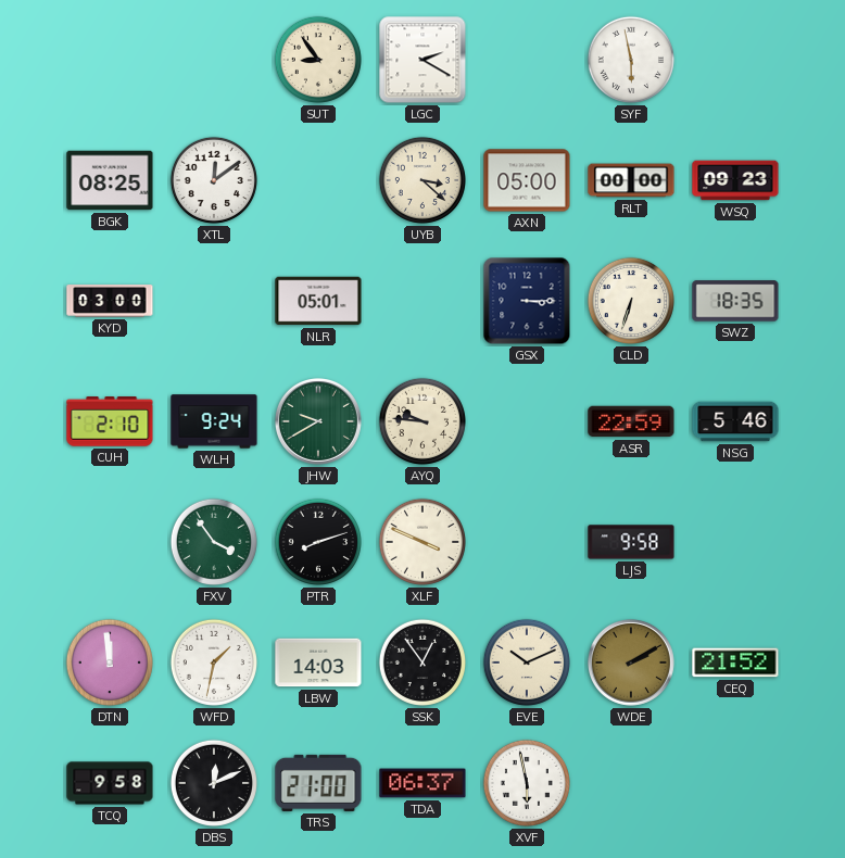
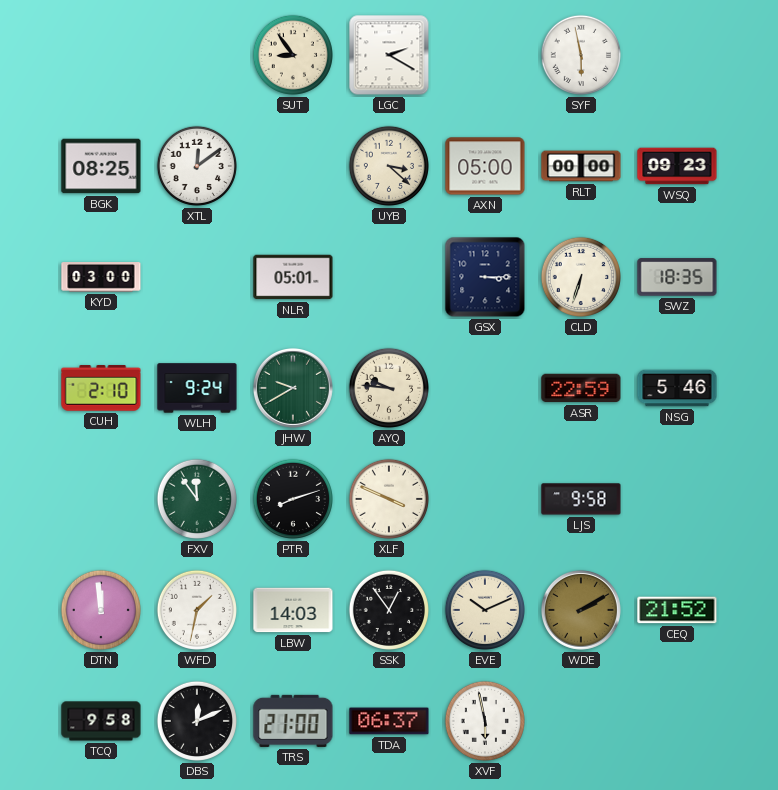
FXV: 3:54 -> 11:54 (197, 499)
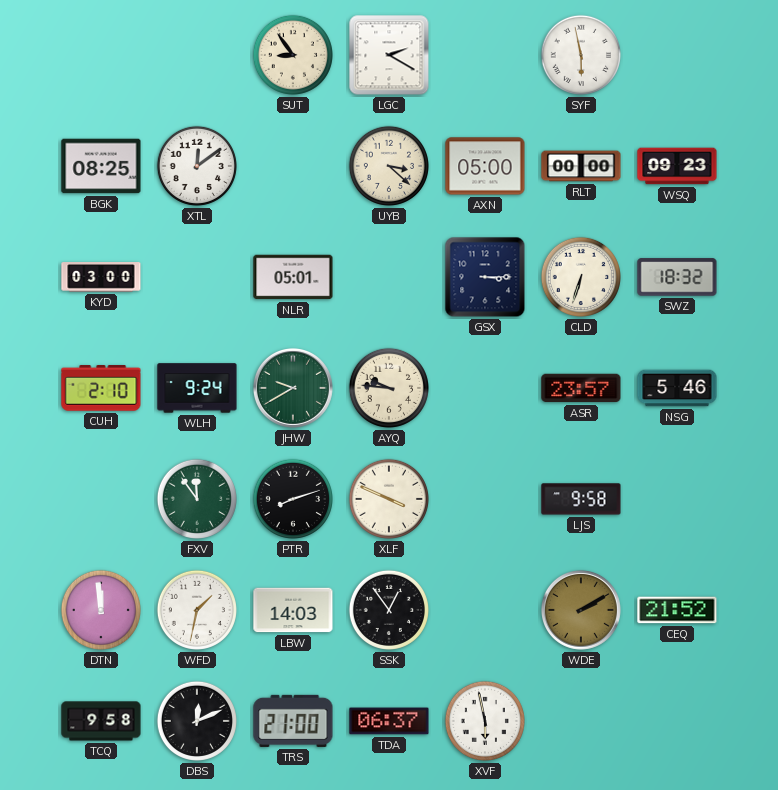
SWZ: 18:35 -> 18:32 (677, 277)
ASR: 22:59 -> 23:57 (581, 388)
EVE: 10:11 -> none (485, 610)
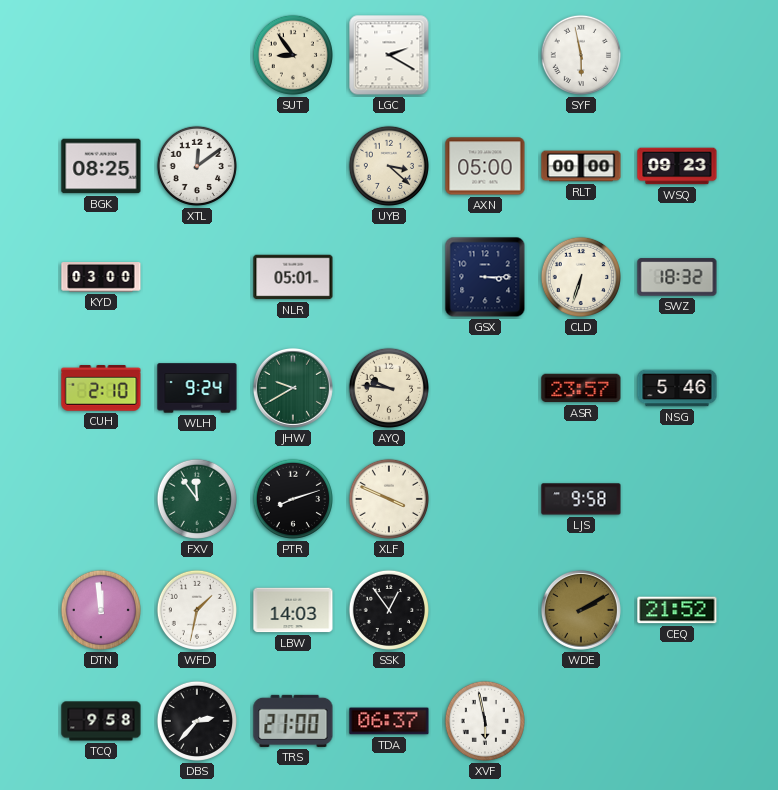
DBS: 12:11 -> 2:37 (197, 721)
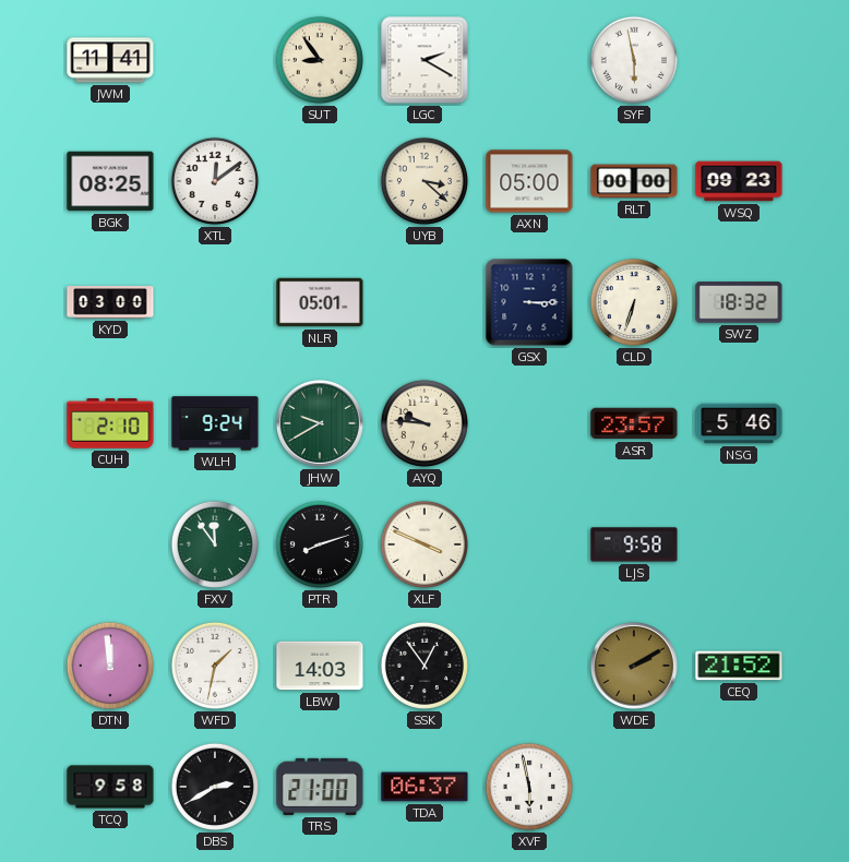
JWM: none -> 11:41 (110, 60)
DBS: 2:37 -> 2:40 (215, 787)
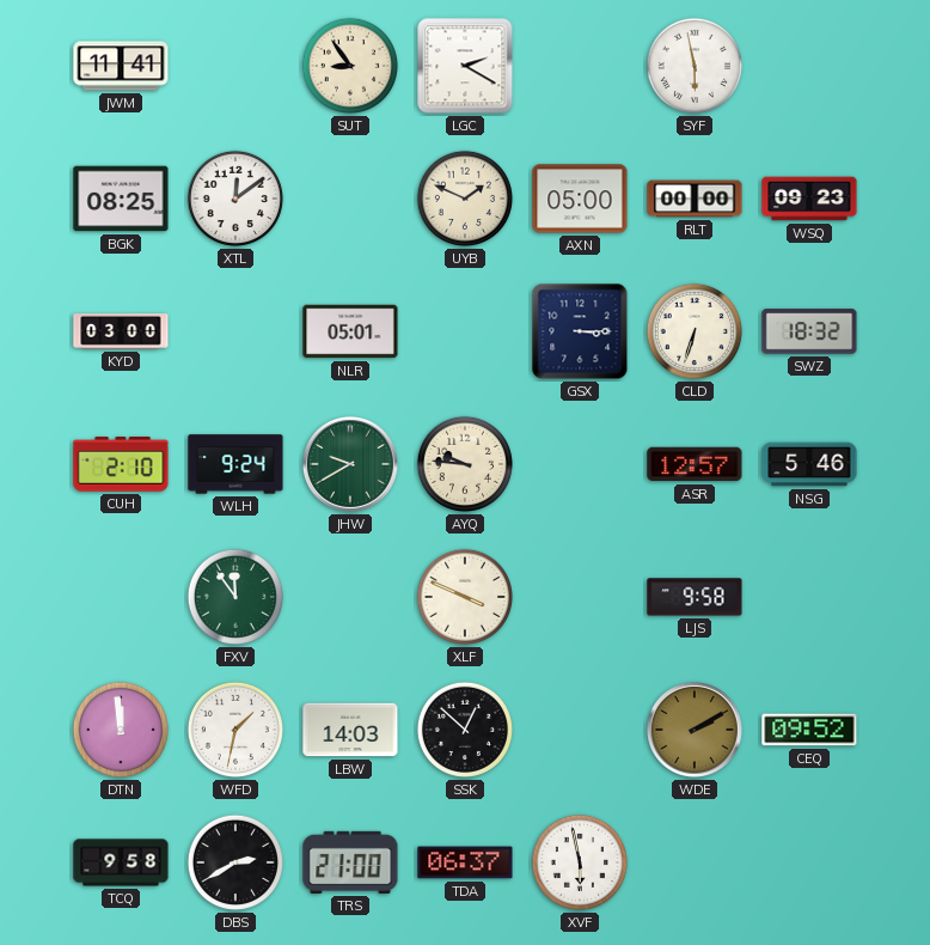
UYB: 3:22 -> 1:49 (465, 199)
ASR: 23:57 -> 12:57 (695, 464)
PTR: 8:12 -> none (320, 544)
SSK: 12:54 -> 12:52 (465, 730)
CEQ: 21:52 -> 09:52 (809, 730)
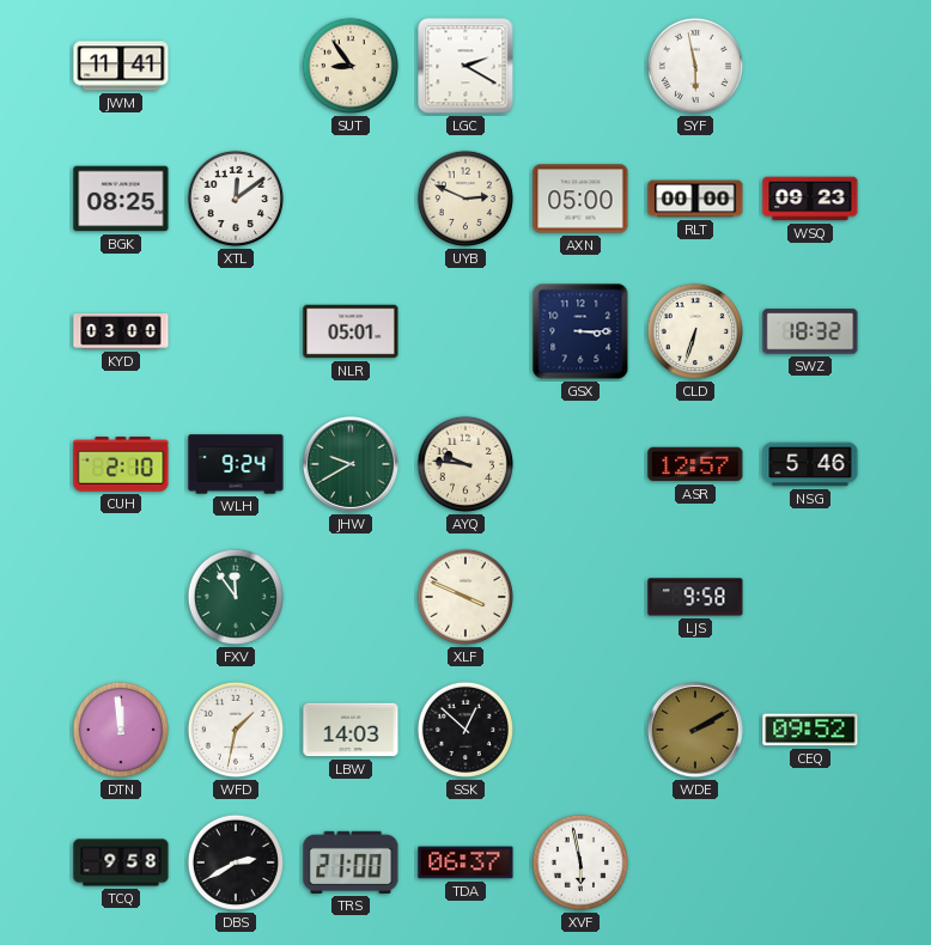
UYB: 1:49 -> 2:49 (465, 199)
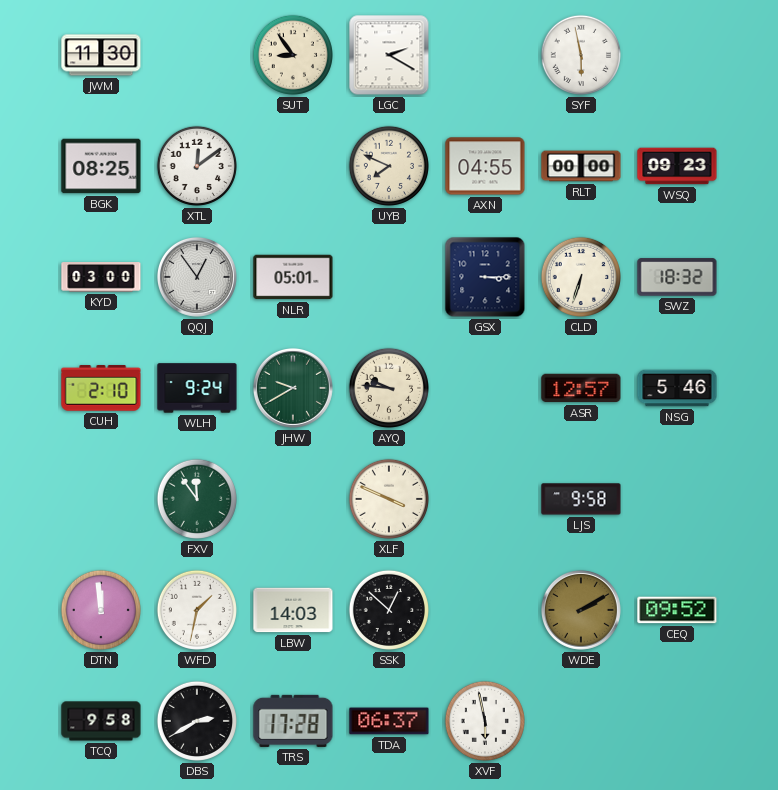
JWM: 11:41 -> 11:30 (101, 55)
UYB: 2:49 -> 7:49 (389, 166)
AXN: 05:00 -> 04:55 (485, 166)
QQJ: none -> 12:54 (197, 277)
TRS: 21:00 -> 17:28 (293, 721)
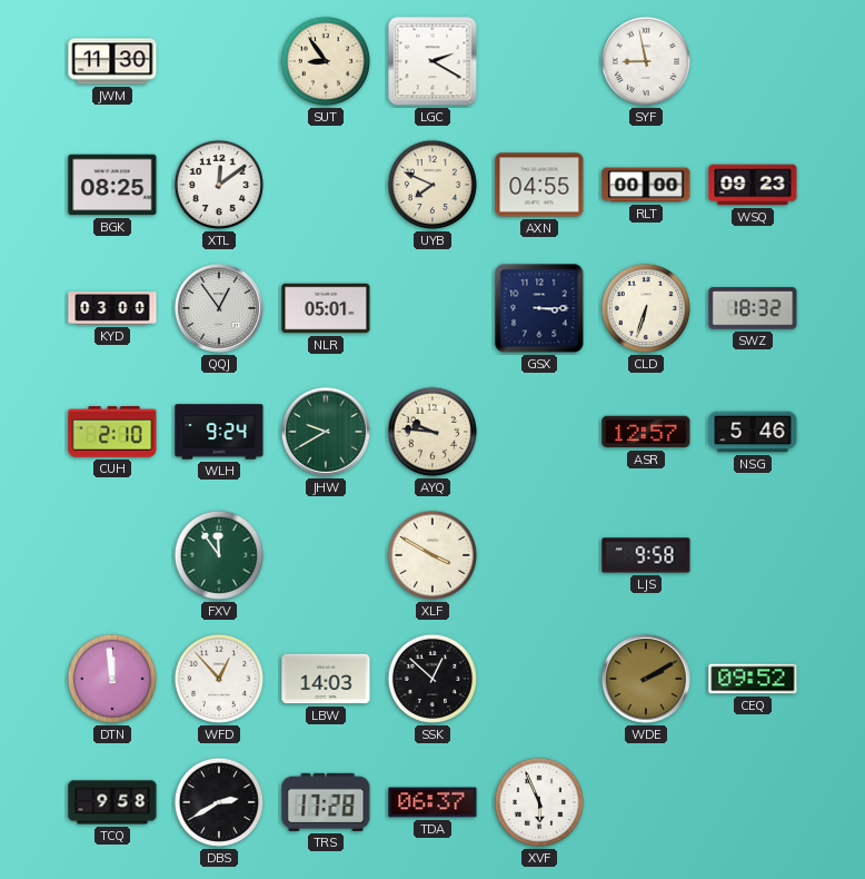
SYF: 5:58 -> 8:58 (646, 61)
XLF: 3:49 -> 3:50 (432, 555)
WFD: 1:32 -> 12:53 (219, 679)
XVF: 5:58 -> 5:56 (539, 802)
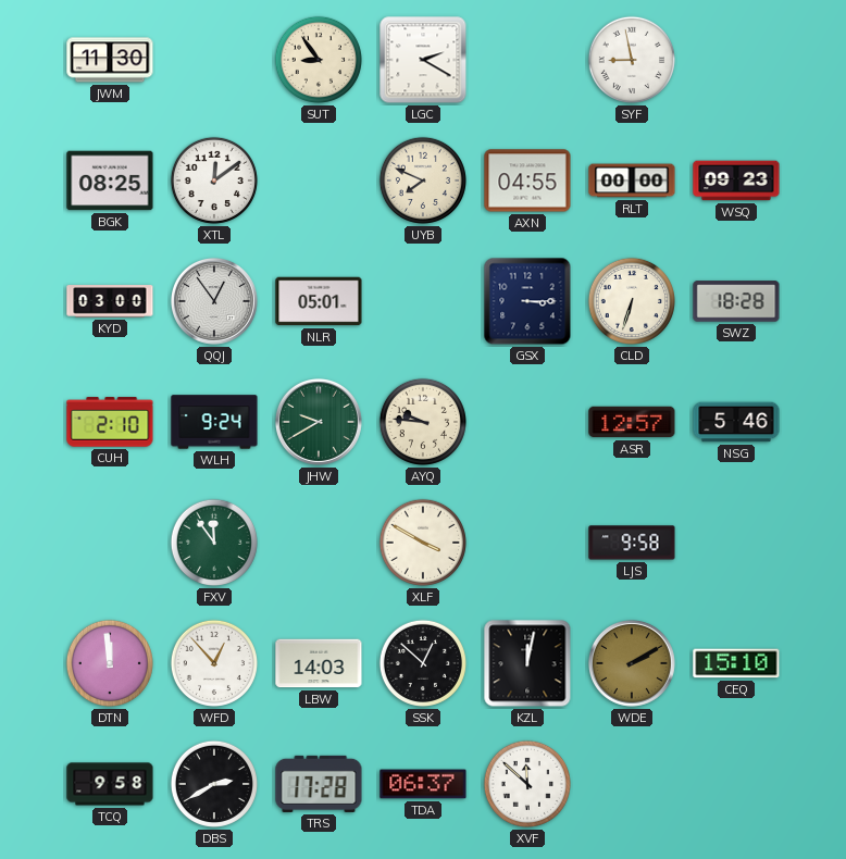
SWZ: 18:32 -> 18:28 (736, 301)
KZL: none -> 12:02 (527, 663)
CEQ: 09:52 -> 15:10 (736, 663)
XVF: 5:56 -> 11:52 (527, 784)
